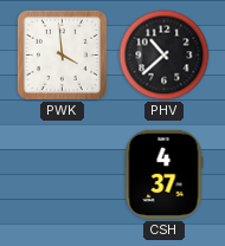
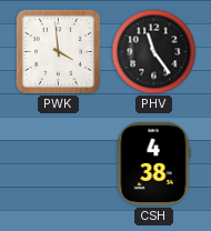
PHV: 10:38 -> 11:24 (154, 52)
CSH: 4:37 -> 4:38 (153, 163)
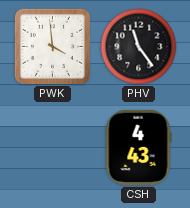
CSH: 4:38 -> 4:43 (138, 147)
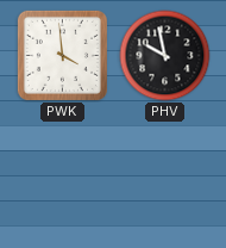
PHV: 11:24 -> 9:58 (165, 56)
CSH: 4:43 -> none (138, 147)
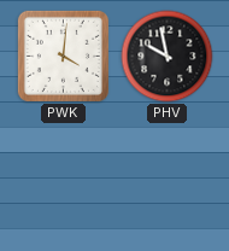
PWK: 3:59 -> 4:01 (63, 56)
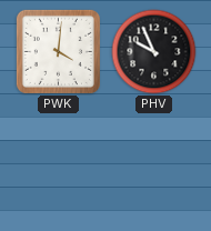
PHV: 9:58 -> 9:56 (154, 52)
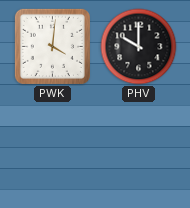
PHV: 9:56 -> 10:00 (139, 47)
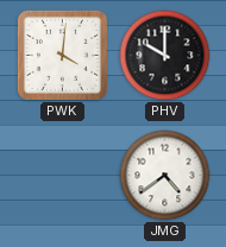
JMG: none -> 4:39 (165, 176)
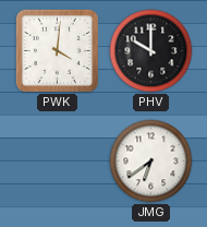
JMG: 4:39 -> 6:39 (151, 162)
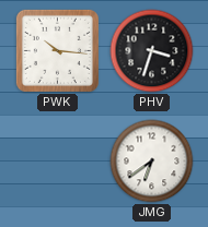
PWK: 4:01 -> 10:16 (57, 50)
PHV: 10:00 -> 3:33 (152, 51)
